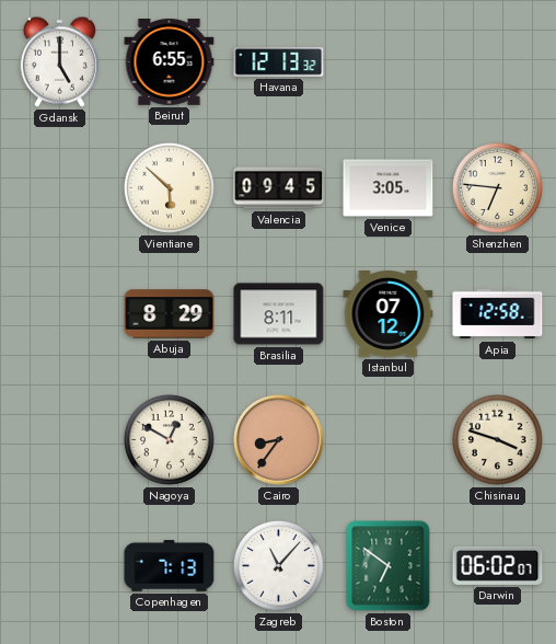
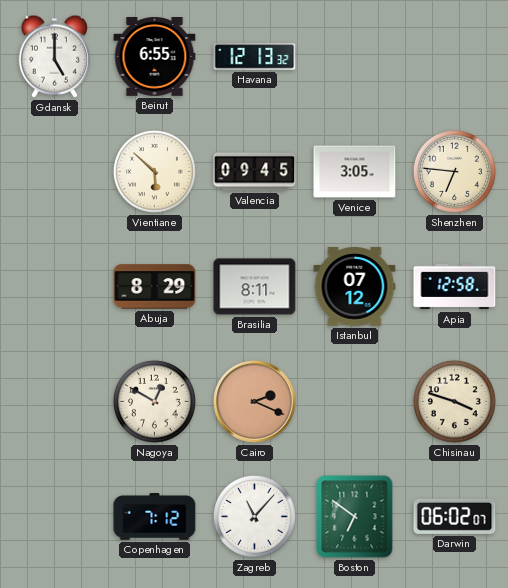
Cairo: 8:36 -> 2:19 (255, 402)
Copenhagen: 7:13 -> 7:12 (155, 517)
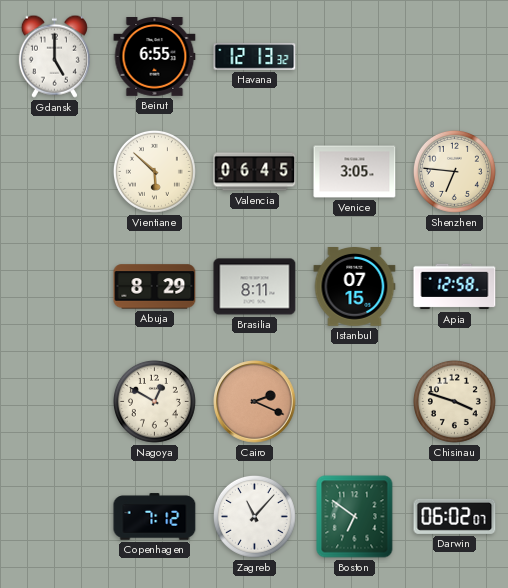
Valencia: 09:45 -> 06:45 (255, 172)
Istanbul: 07:12 -> 07:15 (355, 287)
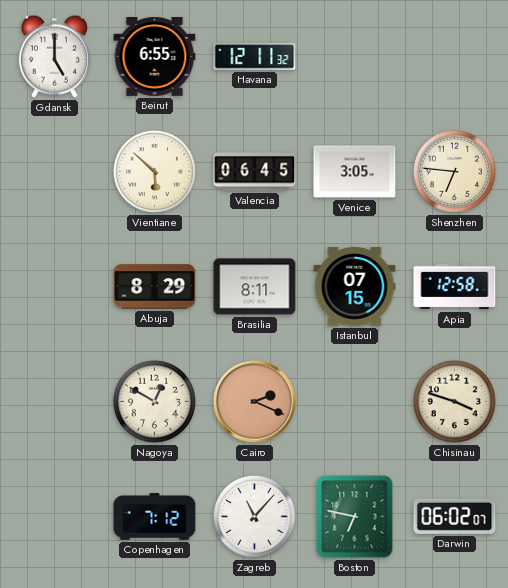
Havana: 12:13 -> 12:11 (255, 57)
Boston: 6:51 -> 6:47 (355, 517)
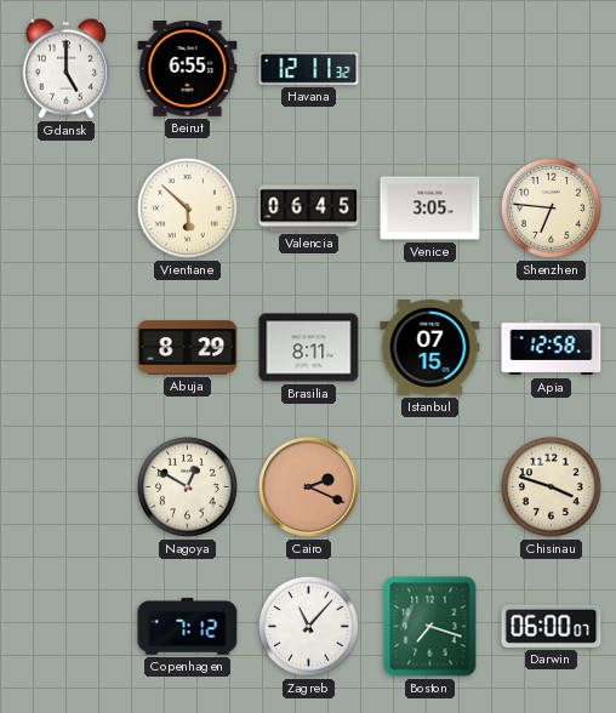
Boston: 6:47 -> 7:18 (430, 627)
Darwin: 06:02 -> 06:00 (552, 626)
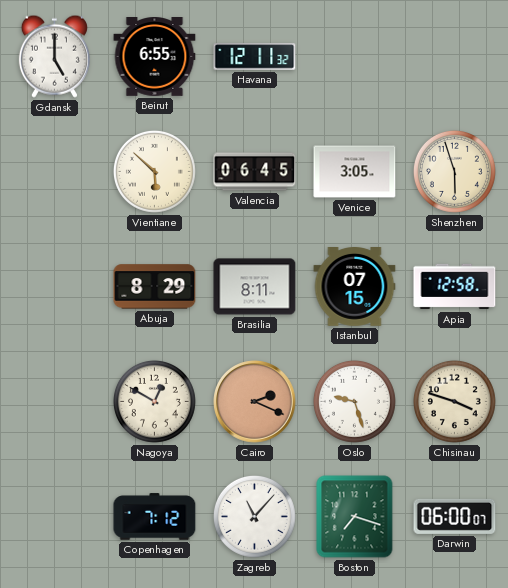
Shenzhen: 6:46 -> 5:57 (454, 171)
Oslo: none -> 9:27 (354, 401)
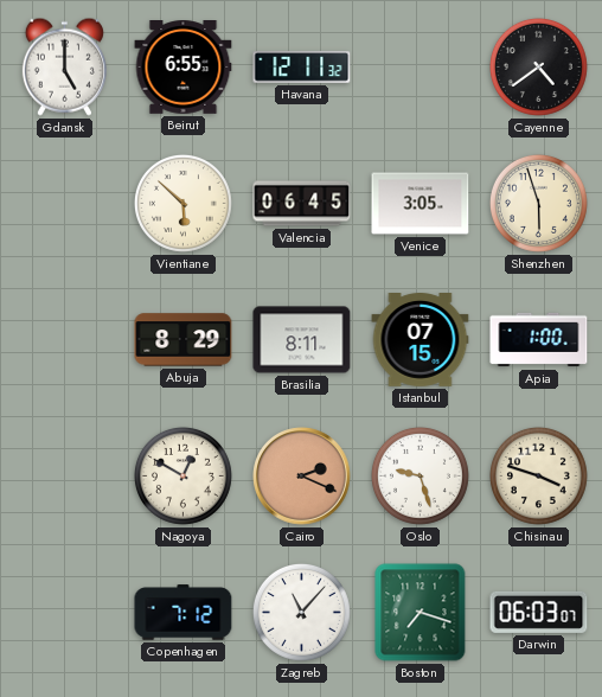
Cayenne: none -> 4:39 (538, 66)
Apia: 12:58 -> 1:00 (539, 340)
Darwin: 06:00 -> 06:03 (539, 612)
